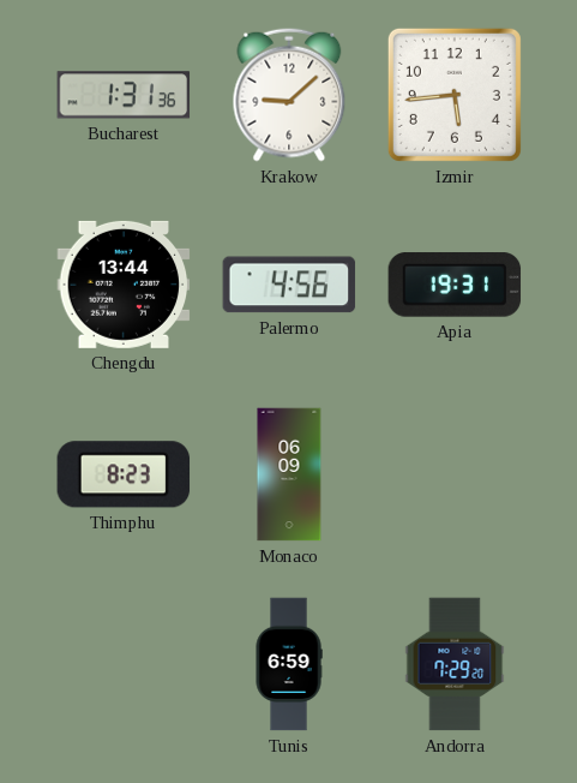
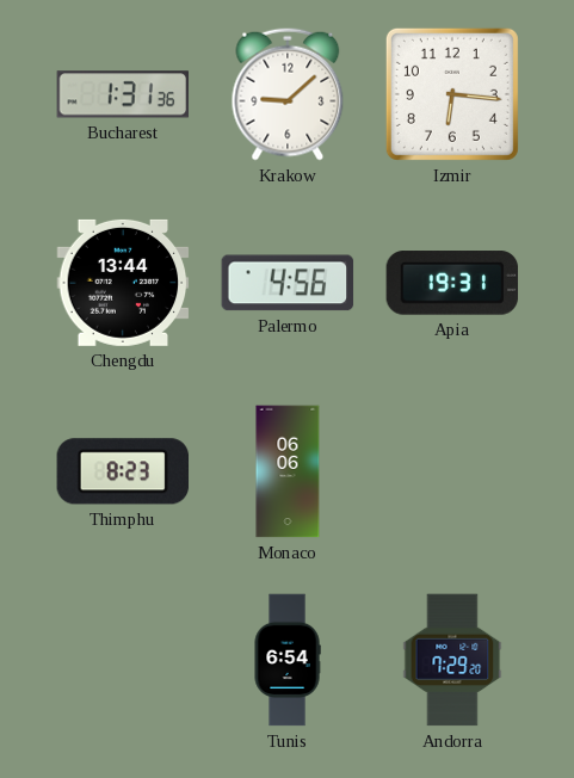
Izmir: 5:44 -> 6:16 (452, 94)
Monaco: 06:09 -> 06:06 (288, 471)
Tunis: 6:59 -> 6:54 (288, 660)
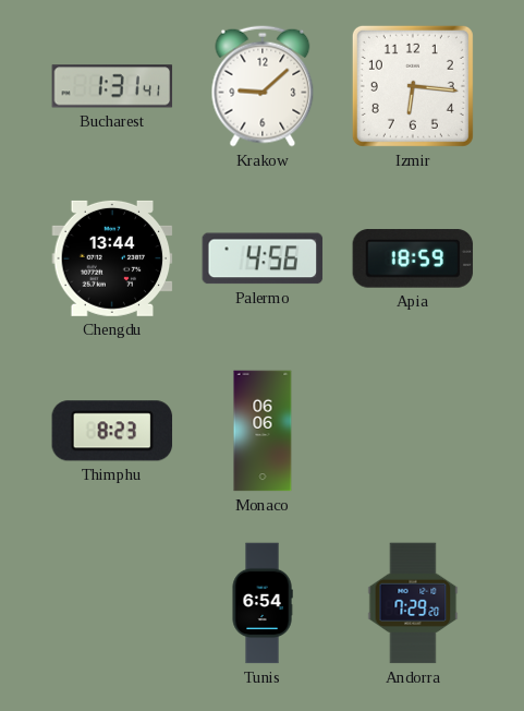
Bucharest: 1:31:36 -> 1:31:41 (112, 86)
Apia: 19:31 -> 18:59 (413, 258)
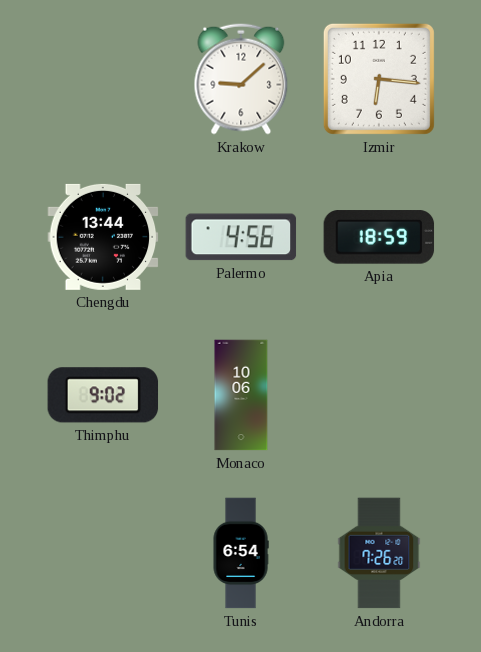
Bucharest: 1:31 -> none (112, 86)
Thimphu: 8:23 -> 9:02 (103, 395)
Monaco: 06:06 -> 10:06 (241, 395)
Andorra: 7:29 -> 7:26 (379, 553)
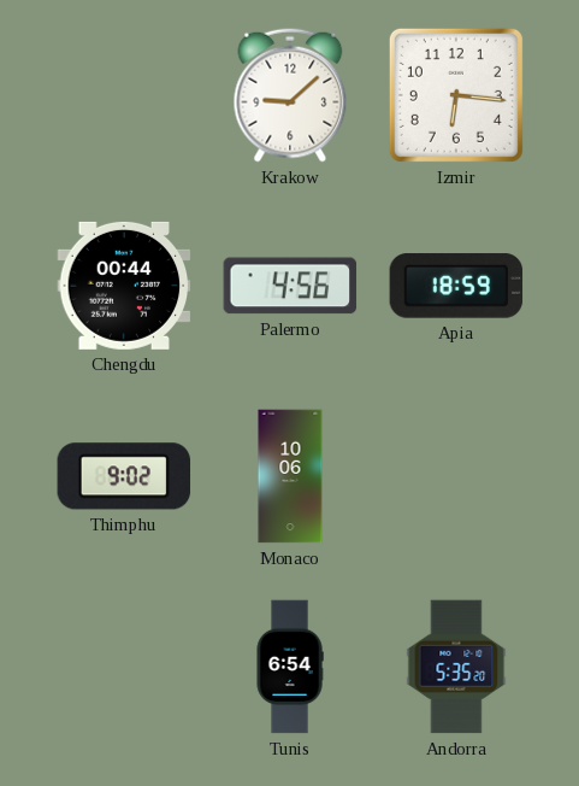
Chengdu: 13:44 -> 00:44 (124, 286)
Andorra: 7:26 -> 5:35 (456, 667)
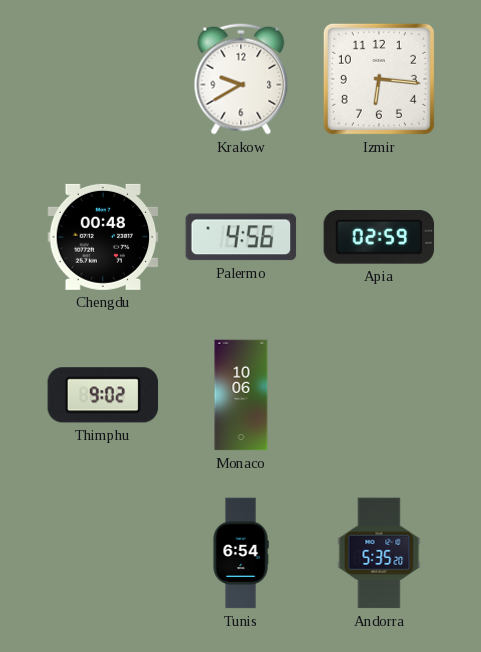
Krakow: 9:08 -> 9:40 (241, 79)
Chengdu: 00:44 -> 00:48 (103, 237)
Apia: 18:59 -> 02:59 (379, 237)
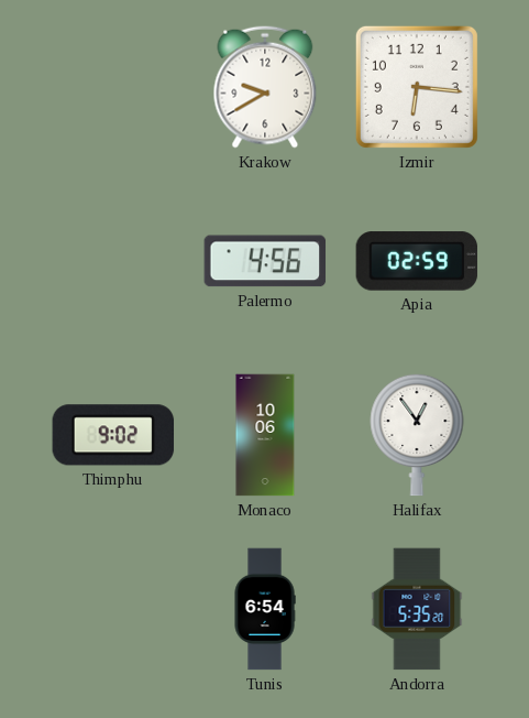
Chengdu: 00:48 -> none (103, 237)
Halifax: none -> 12:54 (417, 435)
